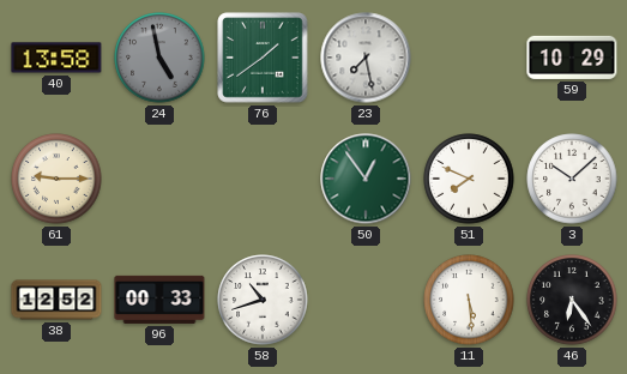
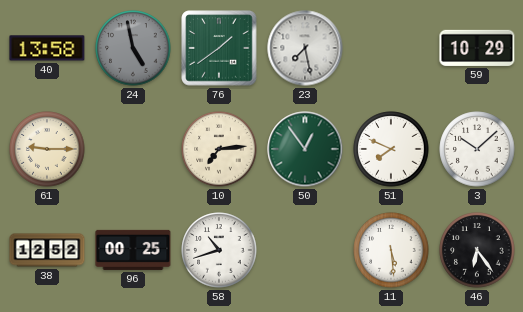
10: none -> 7:14 (219, 149)
96: 00:33 -> 00:25 (133, 250)
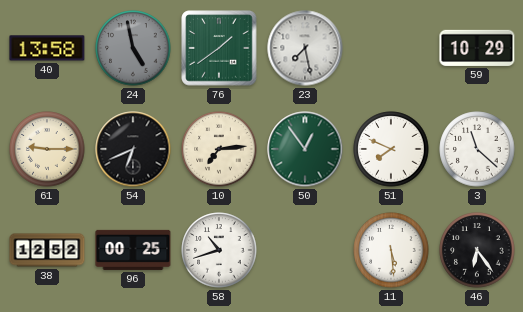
54: none -> 6:41 (133, 149)
3: 10:08 -> 11:22 (477, 149)
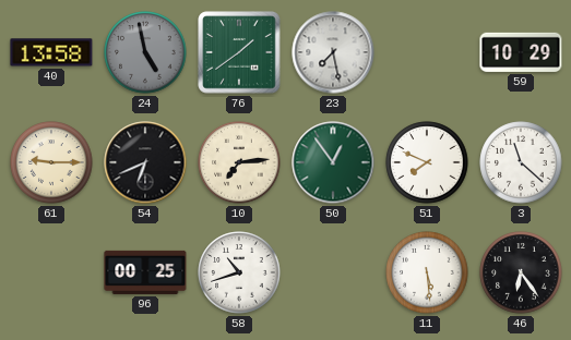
38: 12:52 -> none (47, 250)
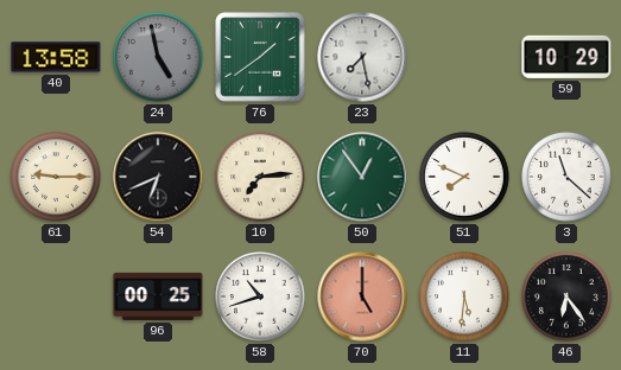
70: none -> 5:00 (362, 296)
11: 5:29 -> 5:31 (464, 296)
